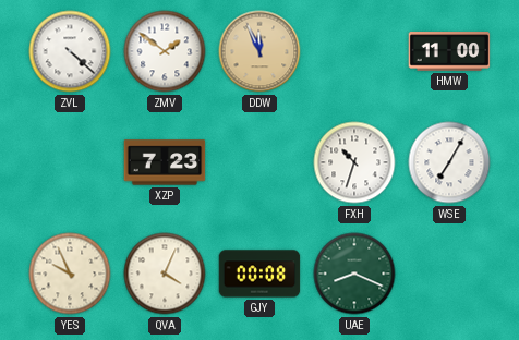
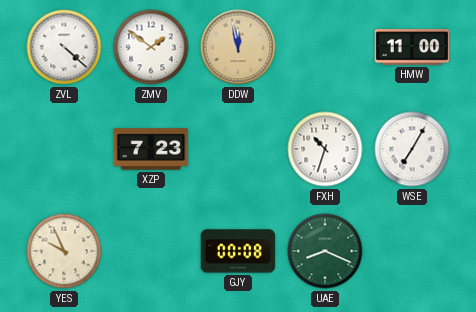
DDW: 11:56 -> 11:58 (238, 47)
QVA: 4:04 -> none (165, 274)
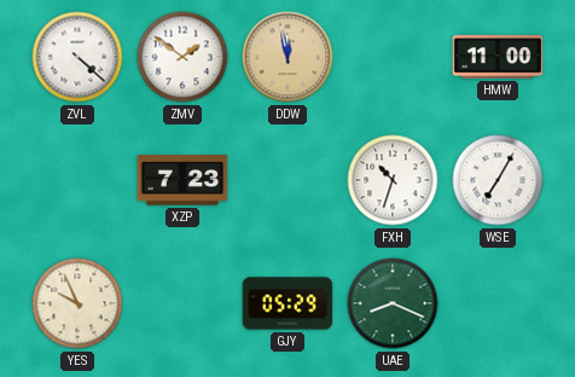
GJY: 00:08 -> 05:29 (287, 303)
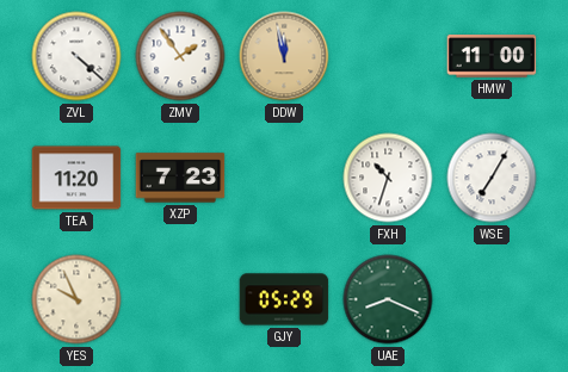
ZMV: 1:51 -> 1:54 (180, 56)
TEA: none -> 11:20 (76, 178)
